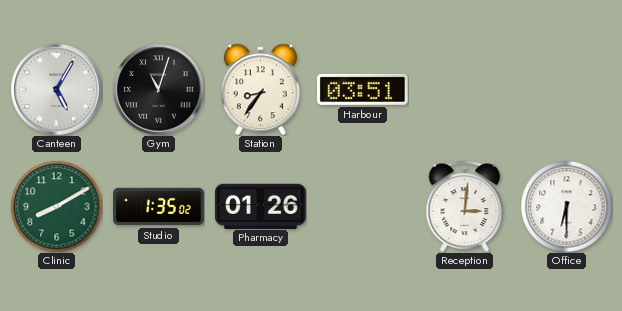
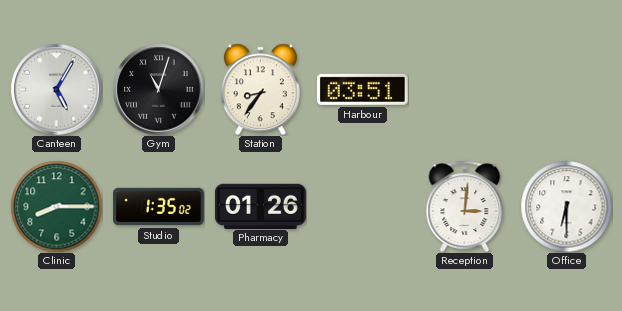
Clinic: 8:10 -> 8:15 (56, 206)
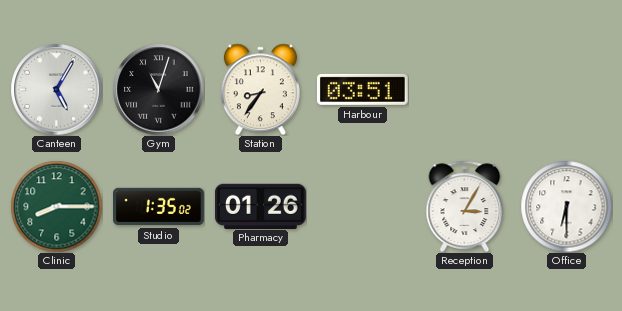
Reception: 3:01 -> 3:05 (465, 206)
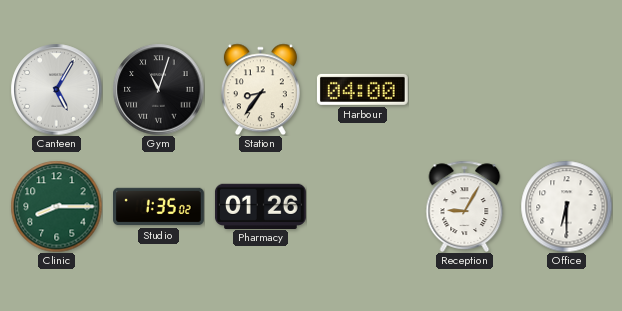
Harbour: 03:51 -> 04:00 (362, 89)
Reception: 3:05 -> 9:05 (465, 206)
